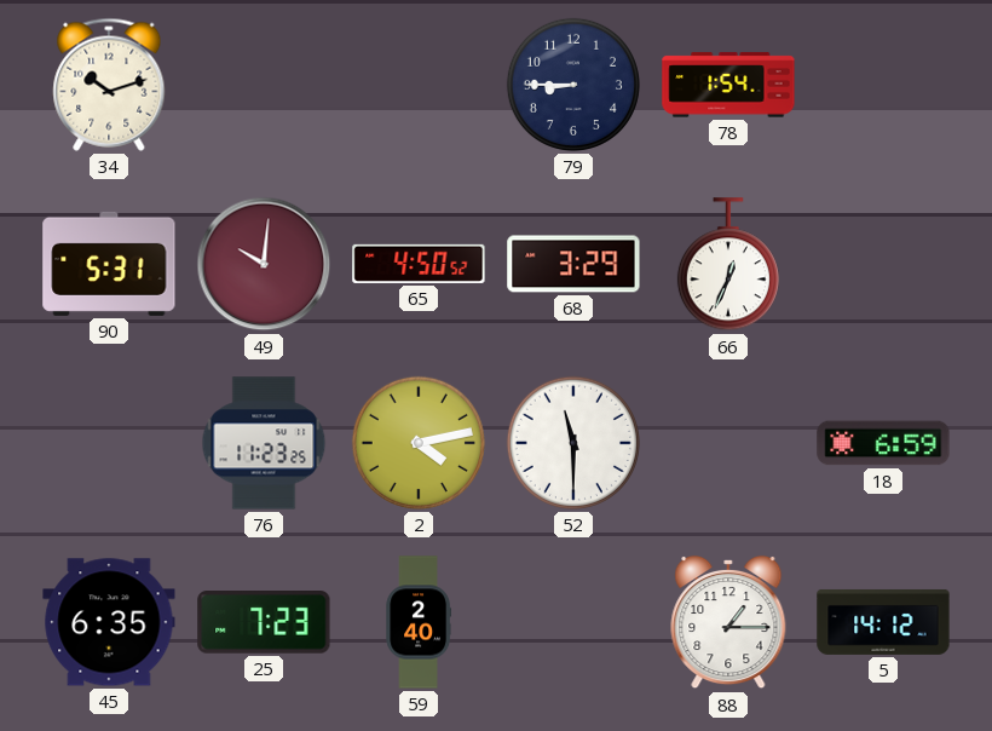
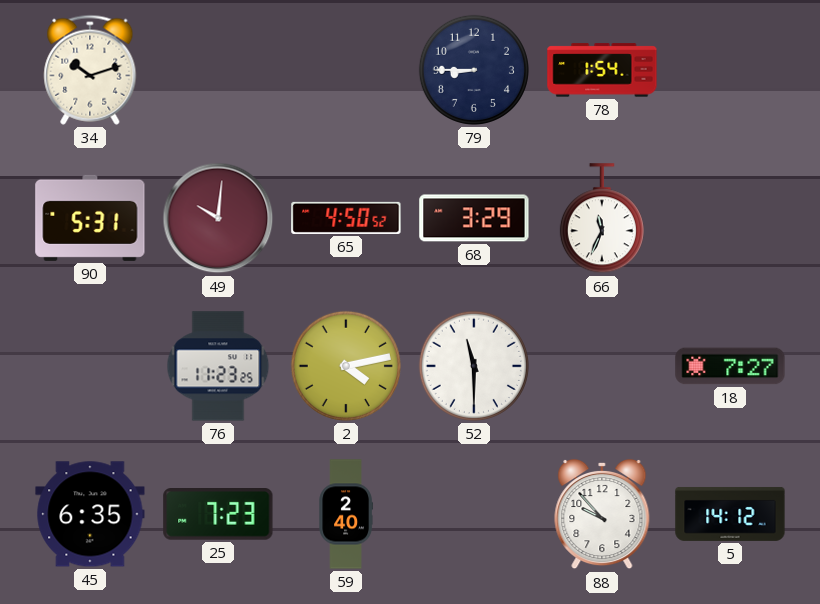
66: 12:34 -> 11:34 (602, 219)
18: 6:59 -> 7:27 (730, 366)
88: 1:15 -> 9:53 (602, 514)
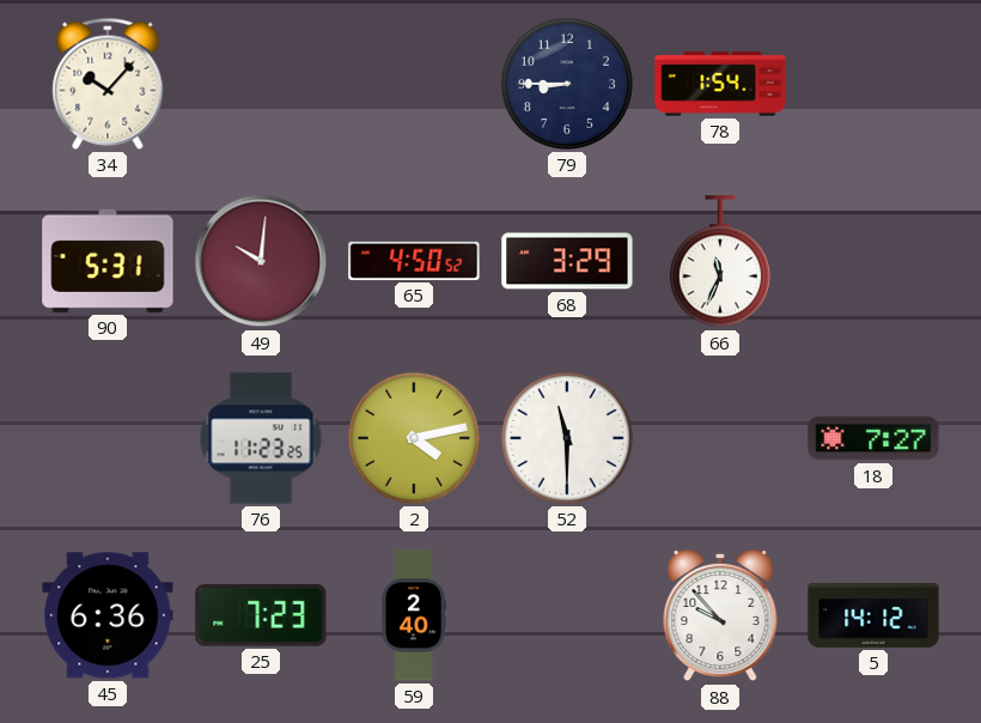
34: 10:12 -> 10:07 (108, 84)
45: 6:35 -> 6:36 (108, 615)
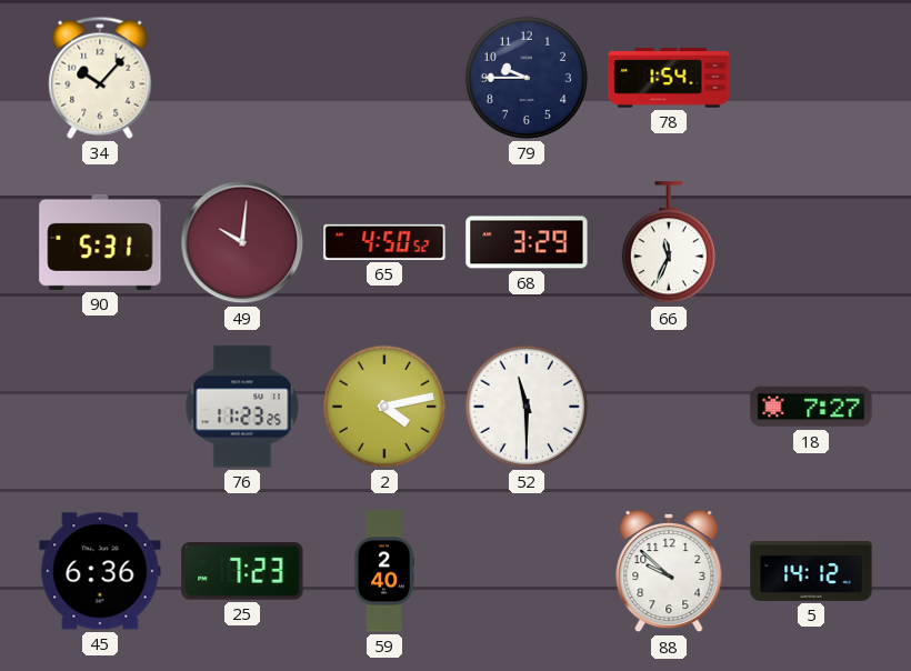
79: 8:45 -> 9:45 (527, 78)
88: 9:53 -> 9:52 (669, 571)
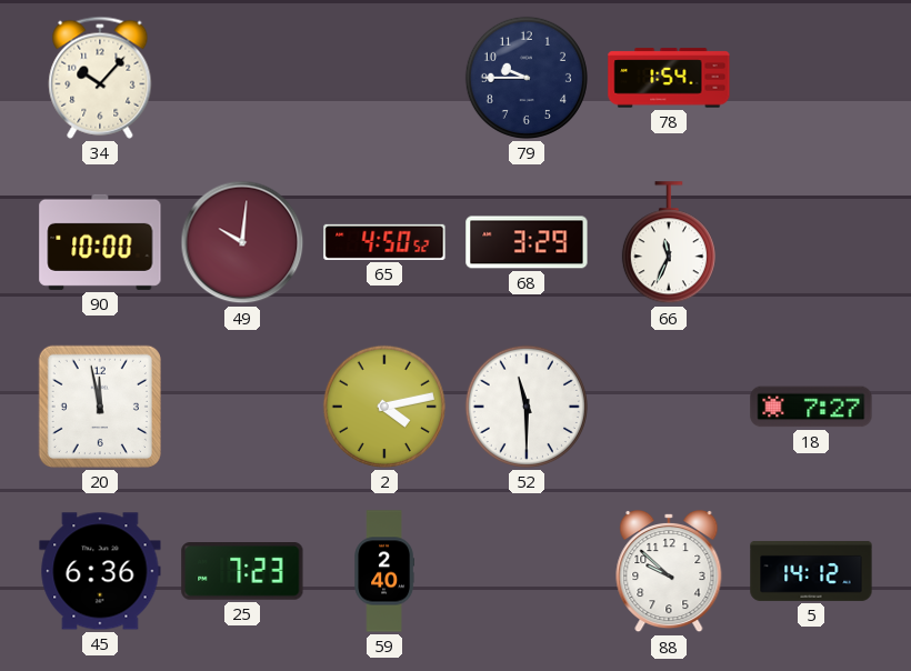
90: 5:31 -> 10:00 (100, 242)
20: none -> 11:58 (100, 407)
76: 11:23 -> none (242, 407)
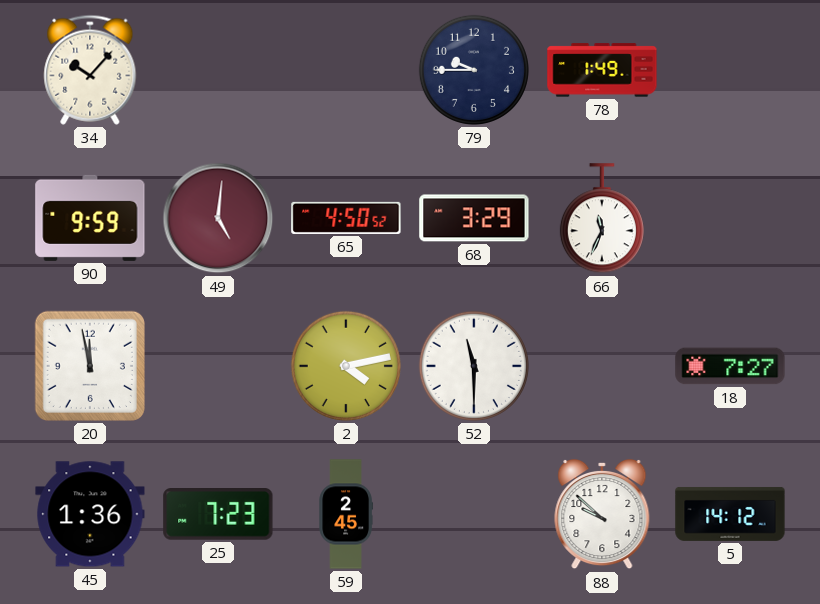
78: 1:54 -> 1:49 (602, 70)
90: 10:00 -> 9:59 (90, 218)
49: 10:01 -> 5:01 (218, 218)
45: 6:36 -> 1:36 (90, 514)
59: 2:40 -> 2:45 (346, 514)
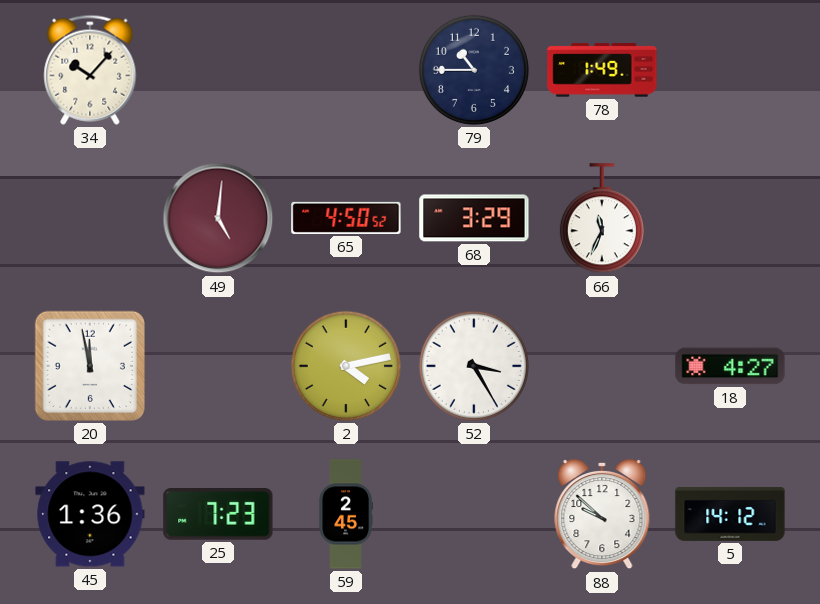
79: 9:45 -> 10:45 (474, 70)
90: 9:59 -> none (90, 218)
52: 11:30 -> 3:25 (474, 366)
18: 7:27 -> 4:27 (730, 366)
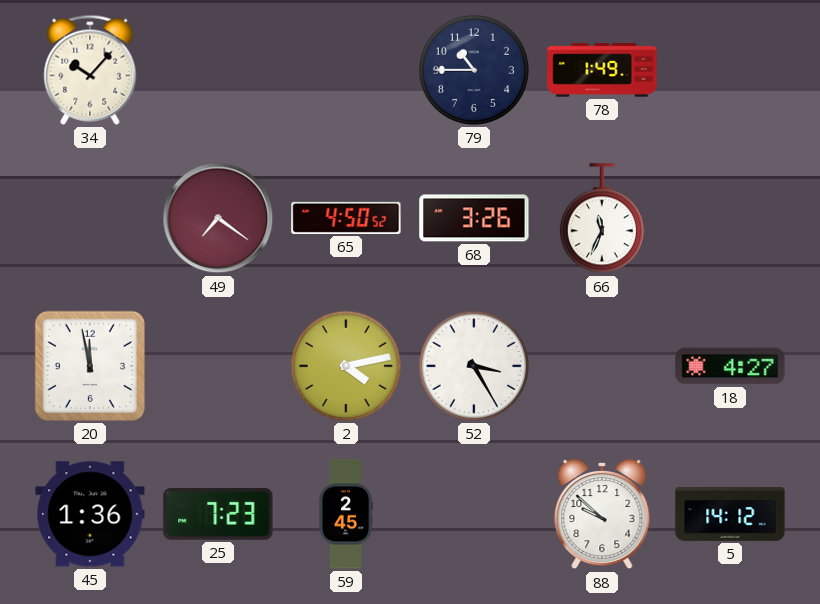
49: 5:01 -> 7:21 (218, 218)
68: 3:29 -> 3:26 (474, 218)
